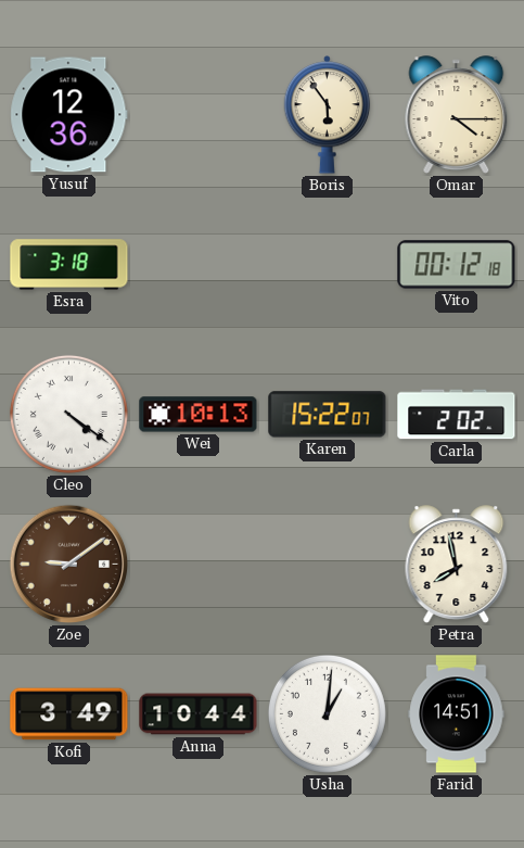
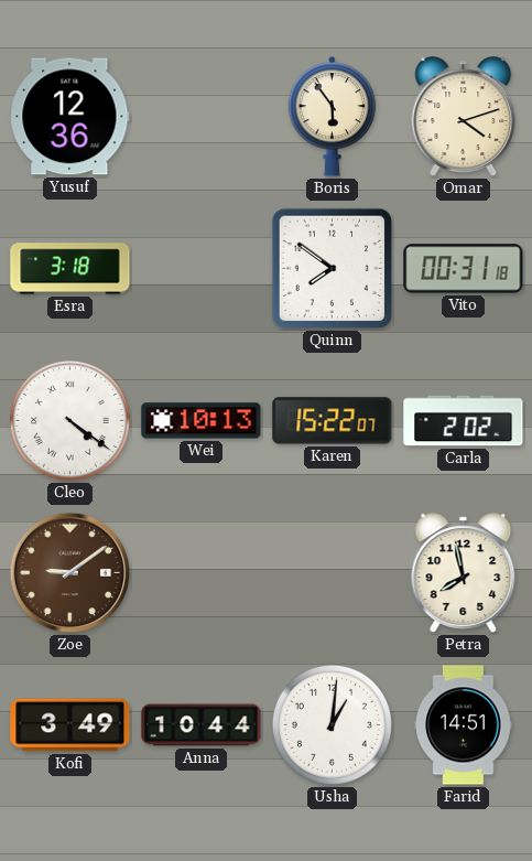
Omar: 4:15 -> 4:12 (464, 117)
Quinn: none -> 7:51 (333, 269)
Vito: 00:12 -> 00:31 (464, 269)
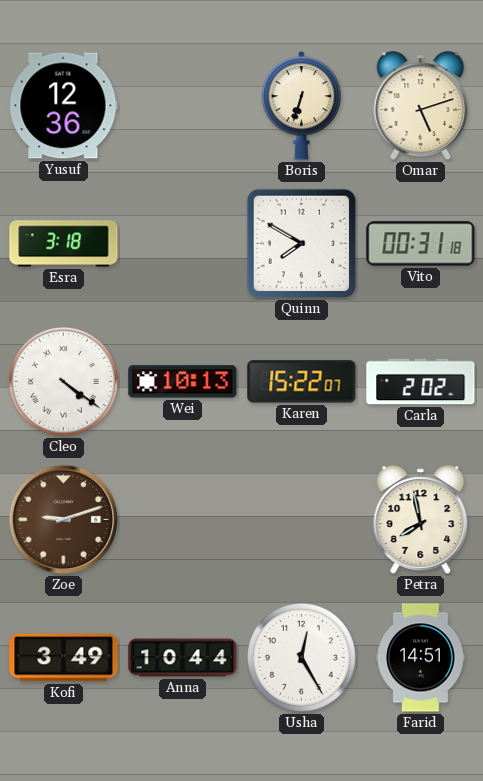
Boris: 5:54 -> 6:33 (302, 106)
Omar: 4:12 -> 5:12 (421, 106)
Quinn: 7:51 -> 7:50 (302, 244)
Zoe: 9:09 -> 9:12 (64, 520)
Usha: 1:01 -> 12:25 (301, 657)
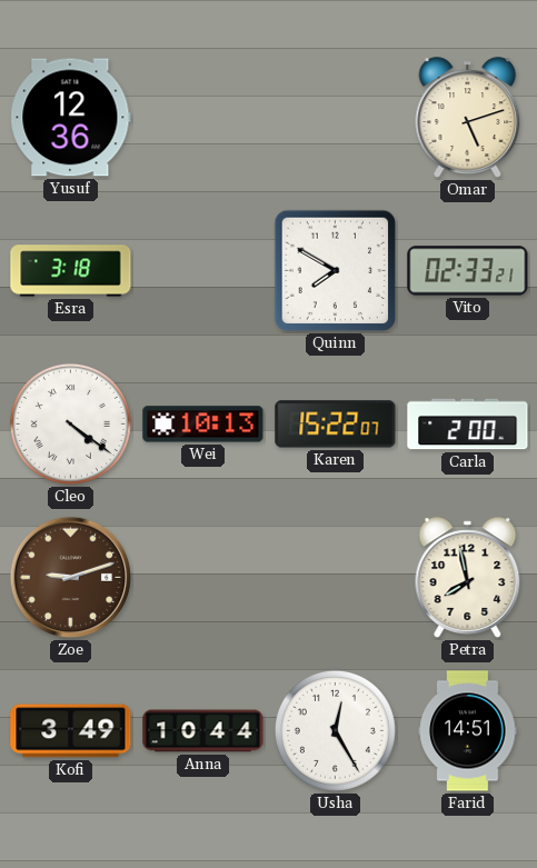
Boris: 6:33 -> none (302, 106)
Vito: 00:31 -> 02:33 (468, 271)
Carla: 2:02 -> 2:00 (468, 425)
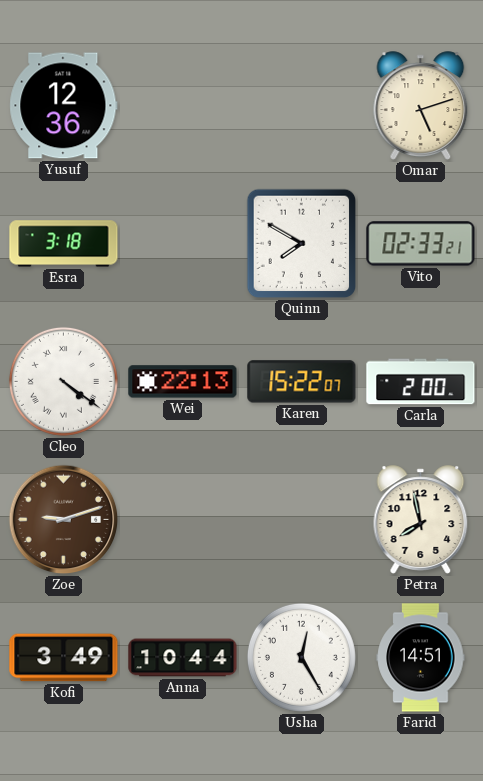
Wei: 10:13 -> 22:13 (183, 382)
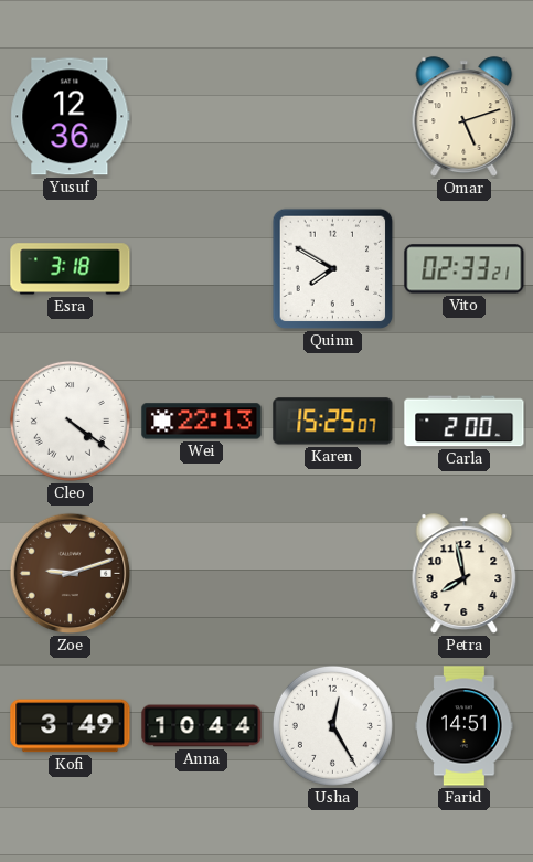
Karen: 15:22 -> 15:25 (333, 422)
